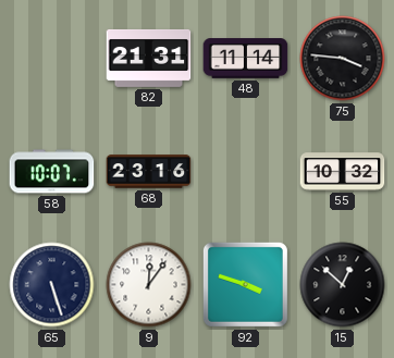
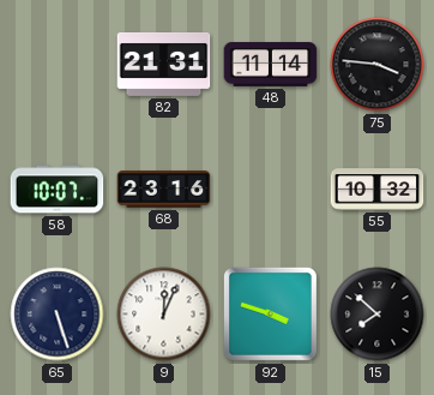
9: 12:06 -> 12:04 (164, 315)
15: 12:52 -> 7:52 (378, 315)
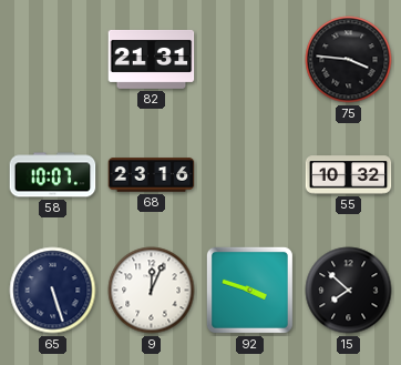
48: 11:14 -> none (271, 65)
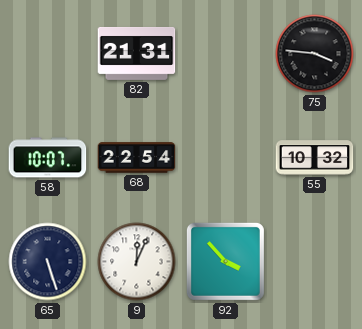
68: 23:16 -> 22:54 (137, 158)
92: 3:48 -> 3:53 (225, 261)
15: 7:52 -> none (349, 291)
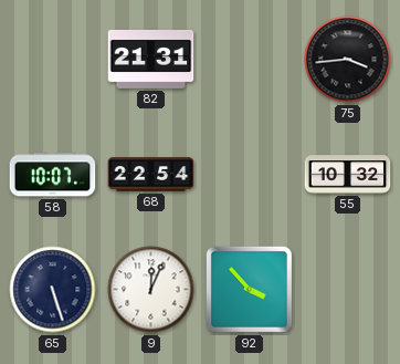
75: 3:46 -> 3:44 (348, 60)
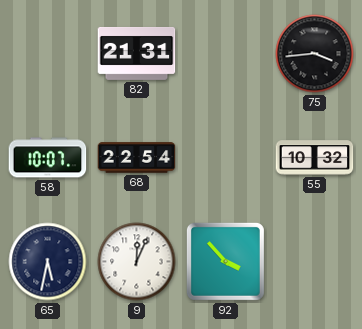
65: 5:27 -> 5:32 (48, 262)
